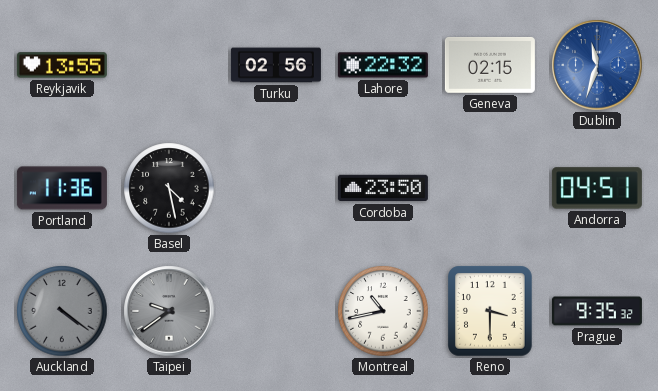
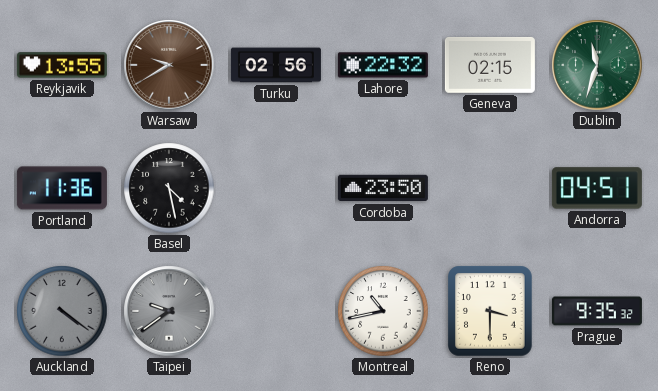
Warsaw: none -> 9:40 (169, 65)
Dublin dial: blue -> green (597, 65)
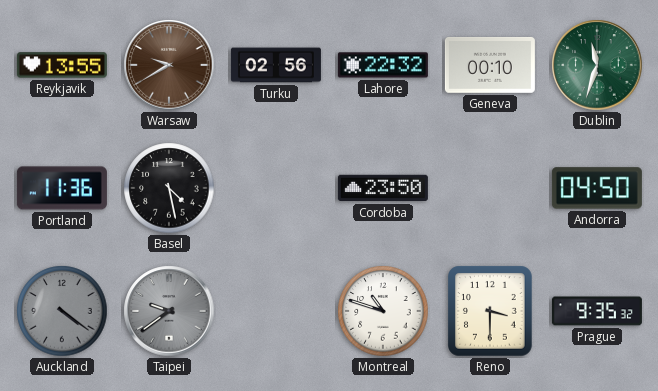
Geneva: 02:15 -> 00:10 (490, 65)
Andorra: 04:51 -> 04:50 (597, 188)
Montreal: 10:43 -> 10:48 (383, 311)
